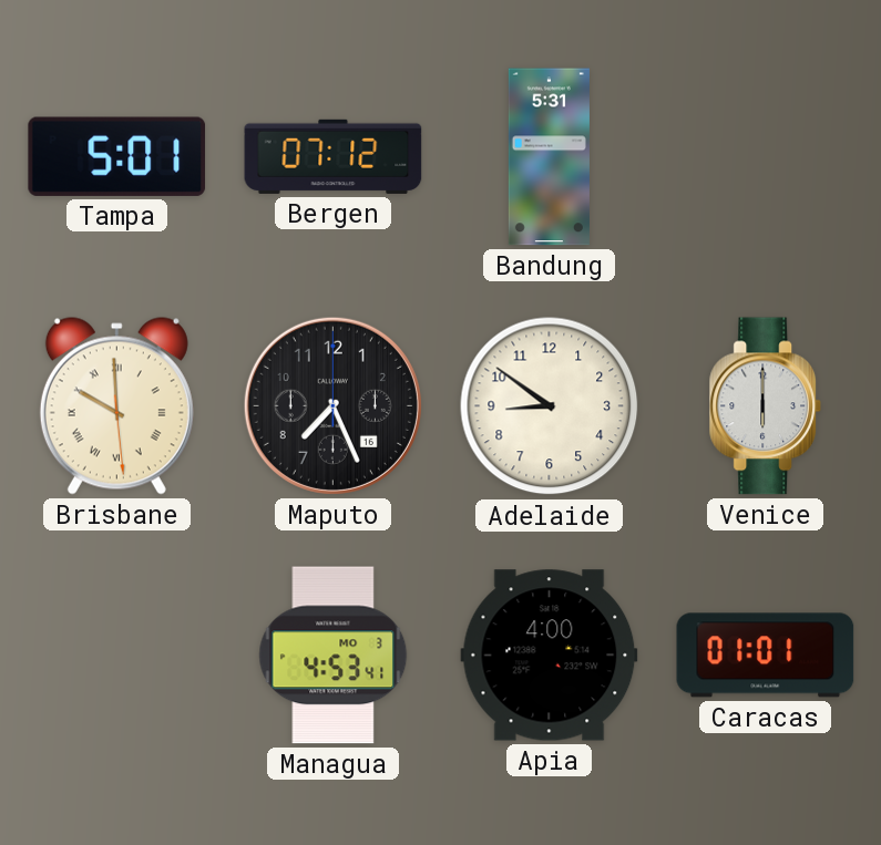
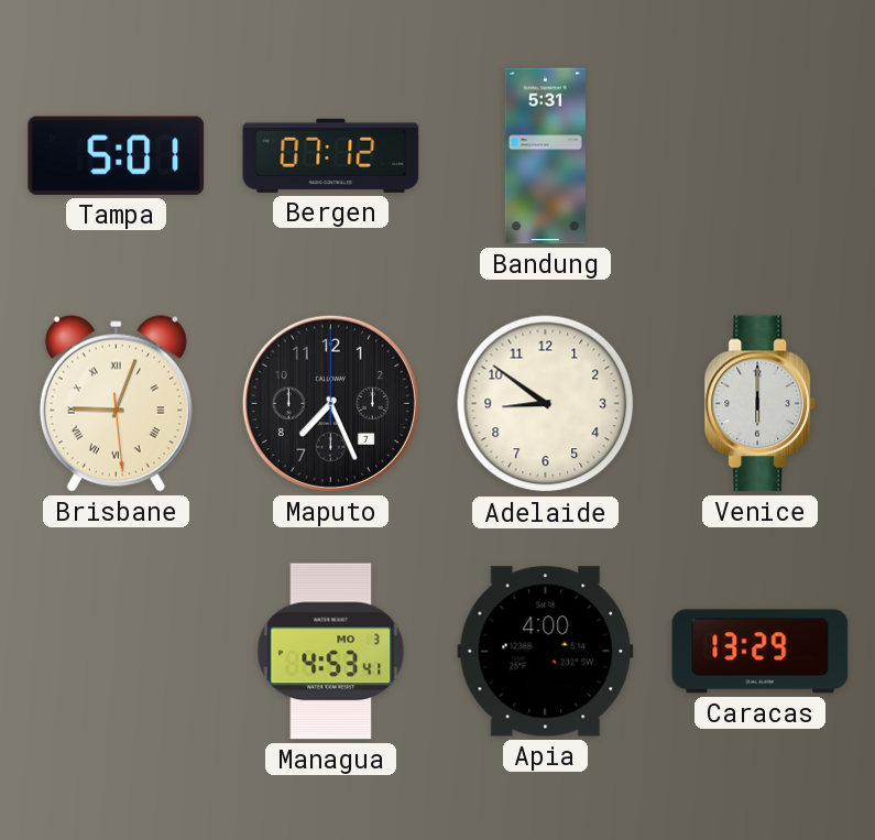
Brisbane: 9:59 -> 9:03 (116, 404)
Maputo date: 16 -> 7 (330, 403)
Caracas: 01:01 -> 13:29 (761, 652)
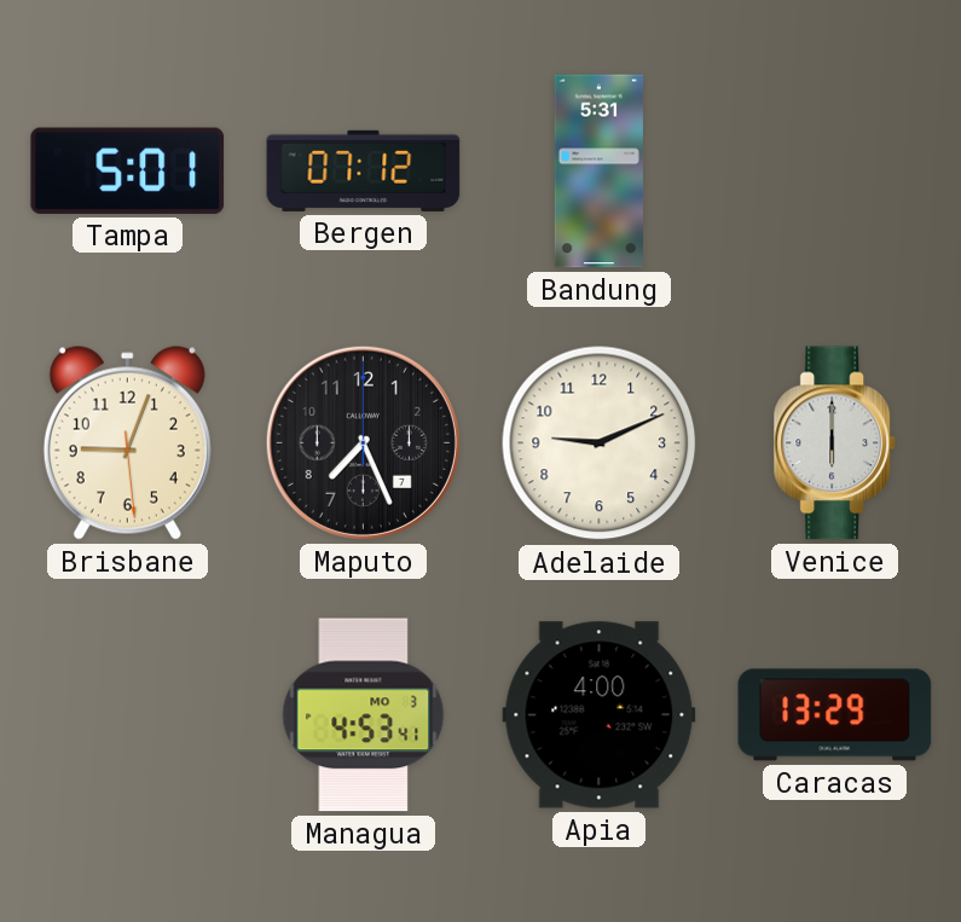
Brisbane numerals: Roman -> Arabic (127, 443)
Adelaide: 8:51 -> 9:11 (600, 443)
